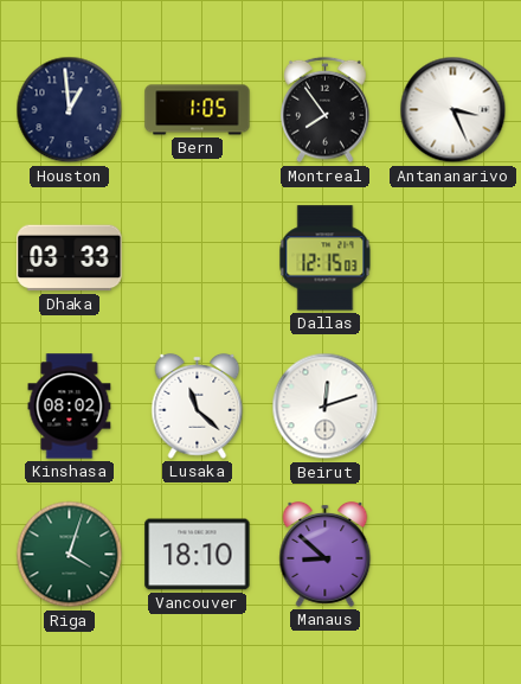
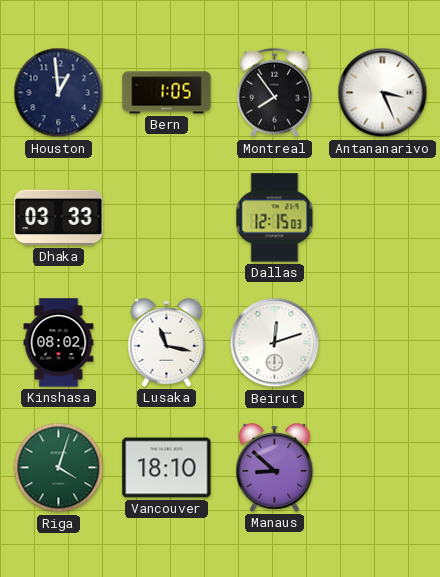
Lusaka: 11:22 -> 11:17 (167, 342)
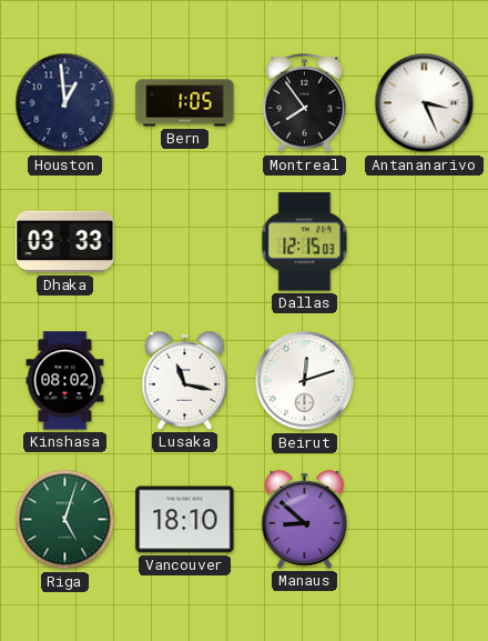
Riga: 4:03 -> 5:03 (65, 520)
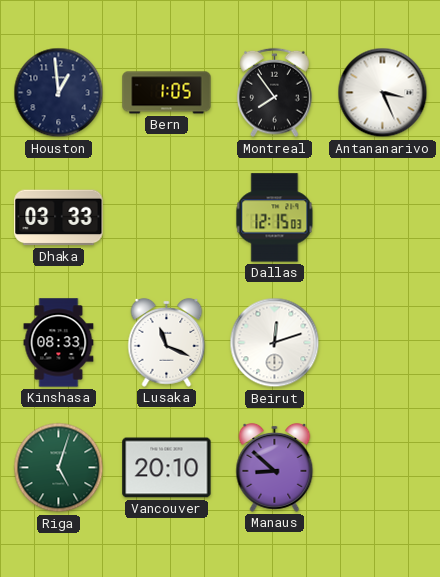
Kinshasa: 08:02 -> 08:33 (59, 343)
Lusaka: 11:17 -> 11:19 (167, 342)
Vancouver: 18:10 -> 20:10 (167, 468)
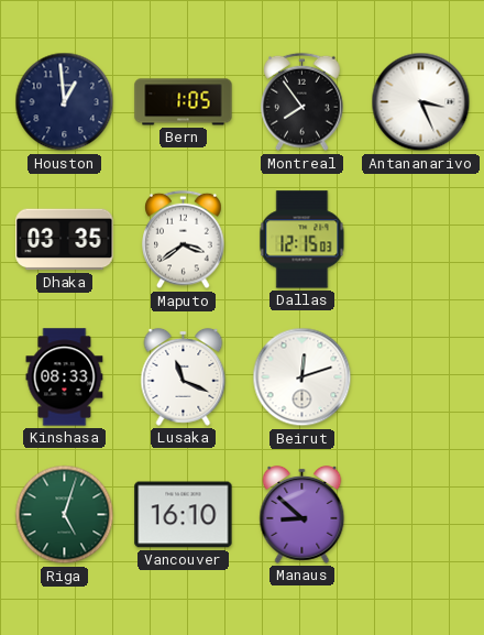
Dhaka: 03:33 -> 03:35 (65, 240)
Maputo: none -> 3:39 (184, 240)
Vancouver: 20:10 -> 16:10 (184, 515)
